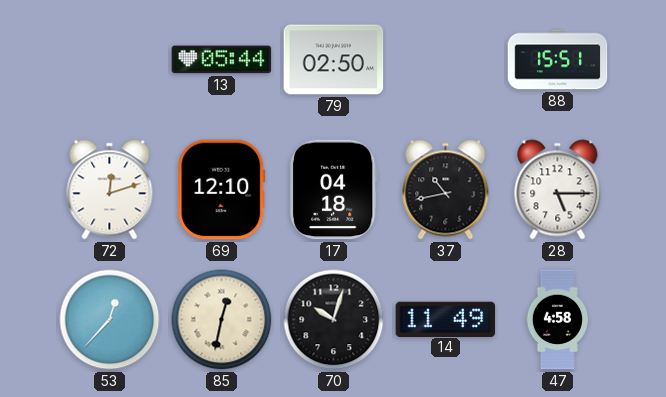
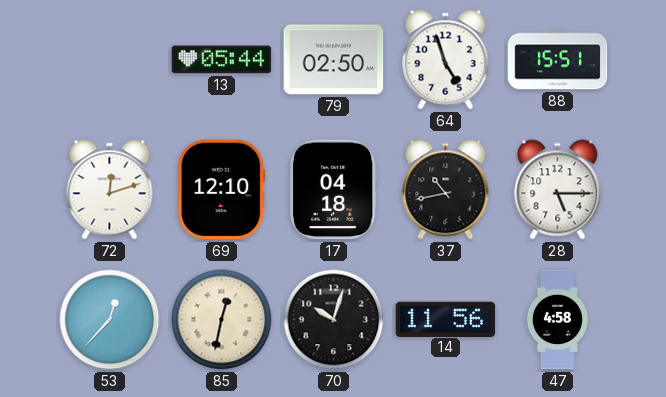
64: none -> 4:57 (446, 60)
14: 11:49 -> 11:56 (446, 319)
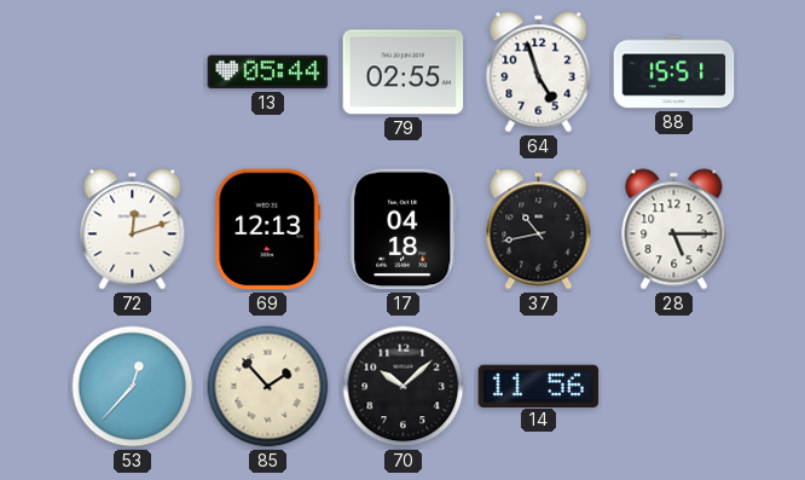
79: 02:50 -> 02:55 (404, 73)
69: 12:10 -> 12:13 (268, 230)
85: 12:32 -> 1:53 (268, 387)
70: 10:03 -> 10:08 (404, 387)
47: 4:58 -> none (557, 320)
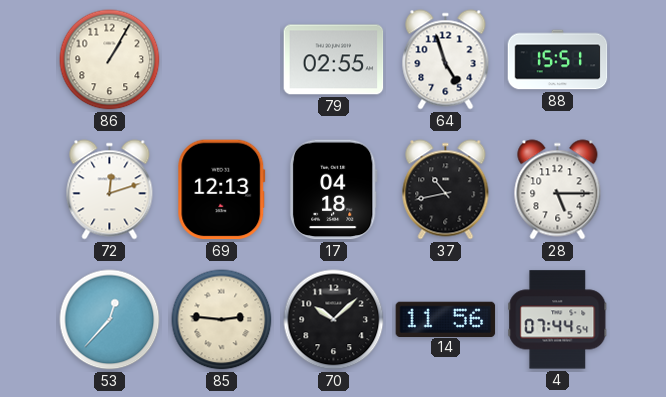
86: none -> 1:05 (110, 60)
13: 05:44 -> none (268, 73)
85: 1:53 -> 2:46 (222, 320)
4: none -> 07:44 (558, 320)
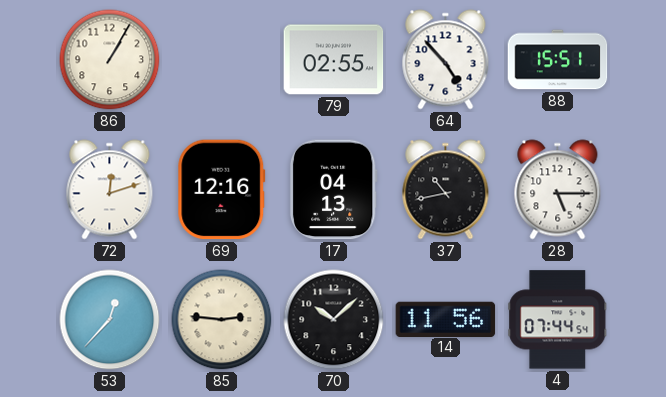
64: 4:57 -> 4:53 (446, 60)
69: 12:13 -> 12:16 (222, 190)
17: 04:18 -> 04:13 (333, 190)
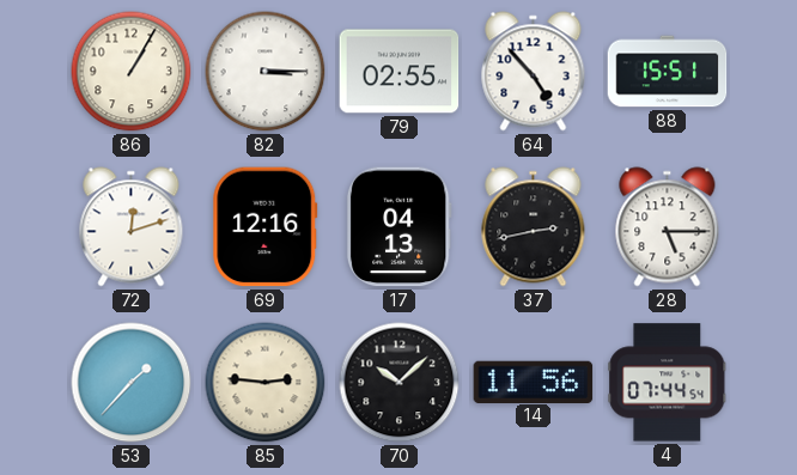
82: none -> 3:15 (266, 72)
37: 10:43 -> 2:43 (534, 227)
53: 12:37 -> 1:37 (132, 383)
